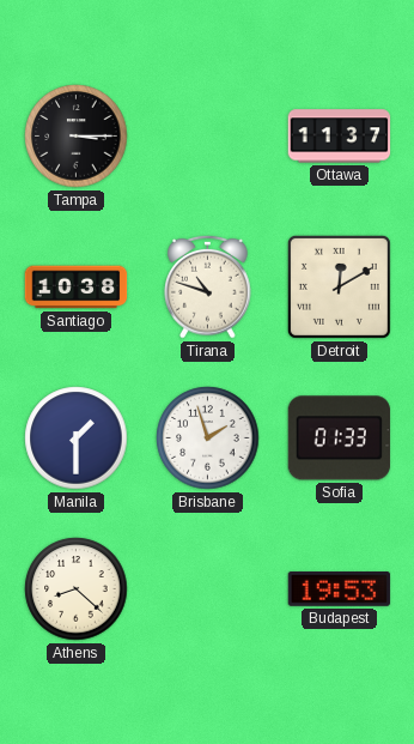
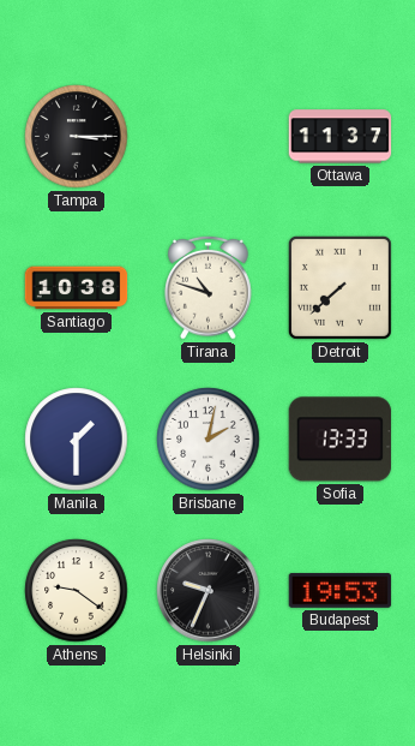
Detroit: 12:10 -> 7:38 (339, 287)
Brisbane: 1:57 -> 2:02 (209, 440)
Sofia: 01:33 -> 13:33 (339, 440)
Athens: 8:22 -> 9:21 (77, 591)
Helsinki: none -> 9:34 (209, 591)
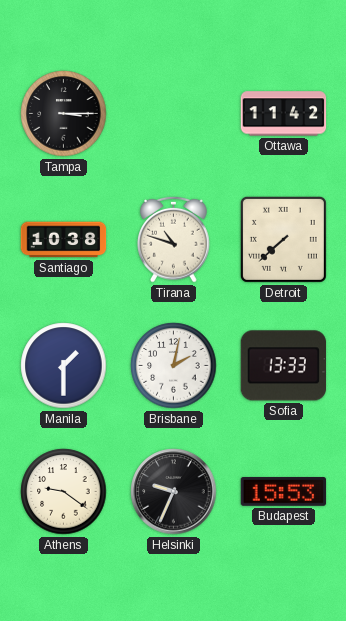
Ottawa: 11:37 -> 11:42 (284, 114)
Budapest: 19:53 -> 15:53 (284, 492)
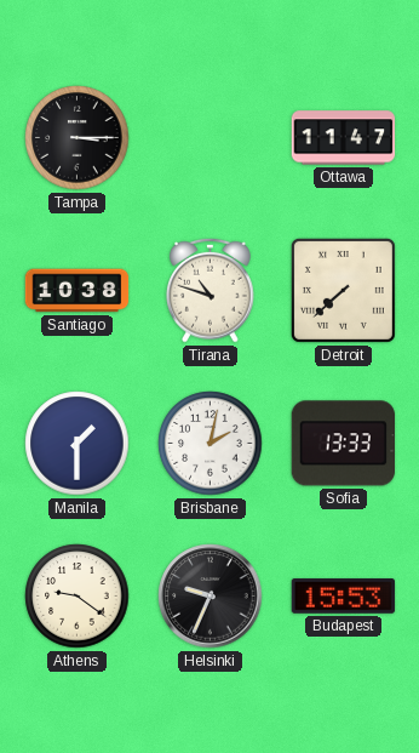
Ottawa: 11:42 -> 11:47 (344, 138)
